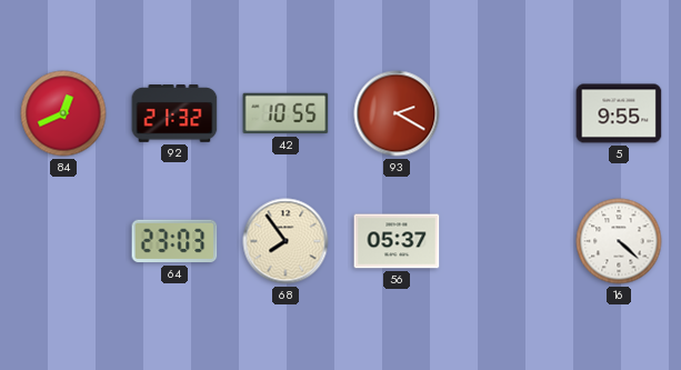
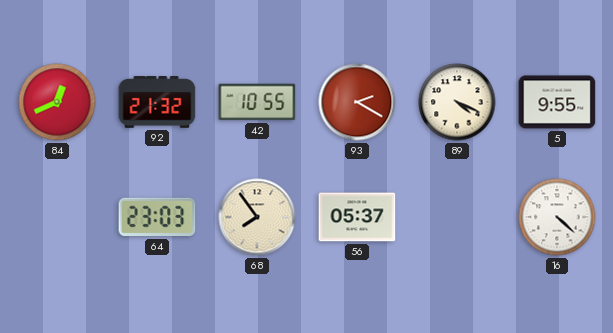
89: none -> 4:19 (457, 102)
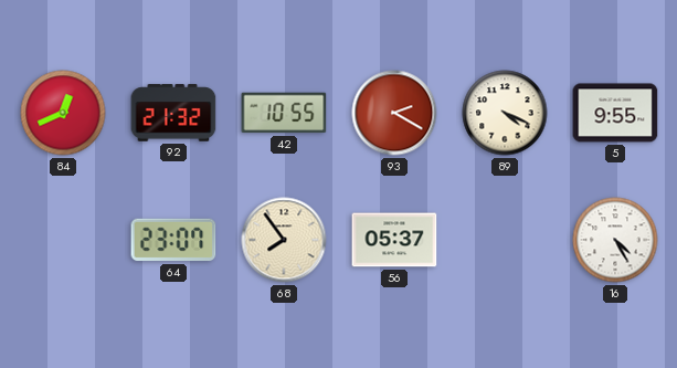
64: 23:03 -> 23:07 (173, 240)
16: 4:22 -> 4:25 (615, 240)
